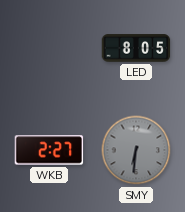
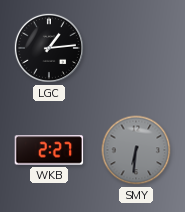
LGC: none -> 1:14 (49, 48)
LED: 8:05 -> none (136, 48)
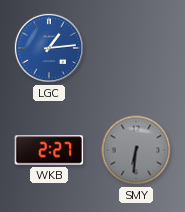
LGC dial: black -> blue (49, 48)
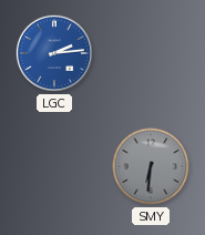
LGC: 1:14 -> 2:14 (54, 53)
WKB: 2:27 -> none (49, 150)
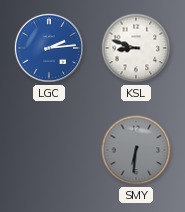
KSL: none -> 8:48 (136, 48)
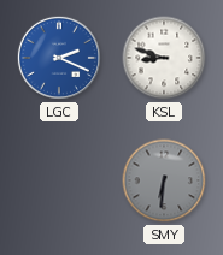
LGC: 2:14 -> 2:19 (59, 58)
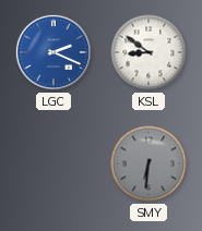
KSL: 8:48 -> 8:51 (148, 52)
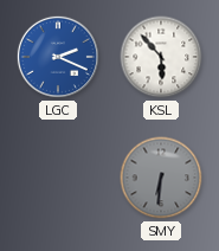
KSL: 8:51 -> 5:53 (161, 57)
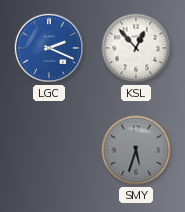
KSL: 5:53 -> 12:53 (136, 48)
SMY: 6:31 -> 5:33 (136, 150)
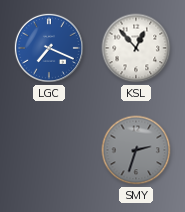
LGC: 2:19 -> 7:19 (49, 48)
SMY: 5:33 -> 2:33 (136, 150)
